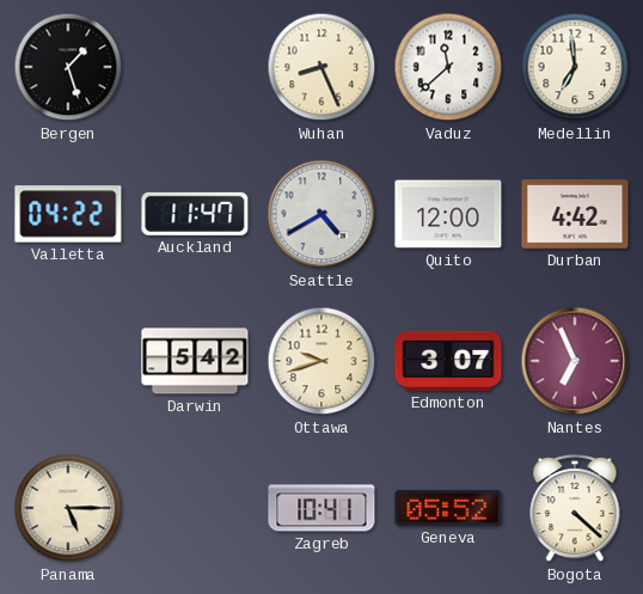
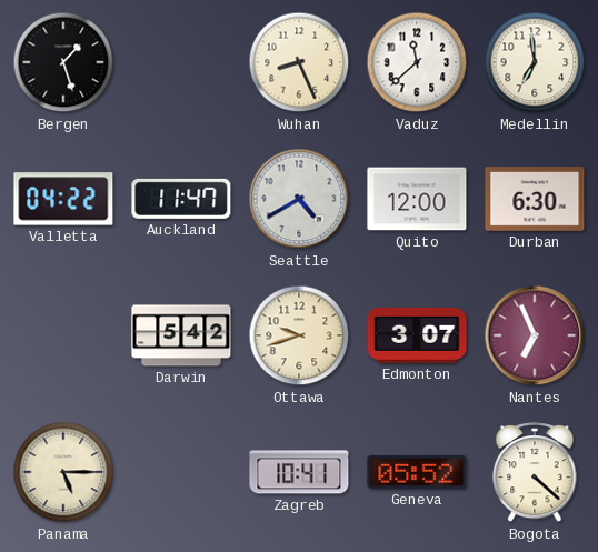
Durban: 4:42 -> 6:30 (535, 199)
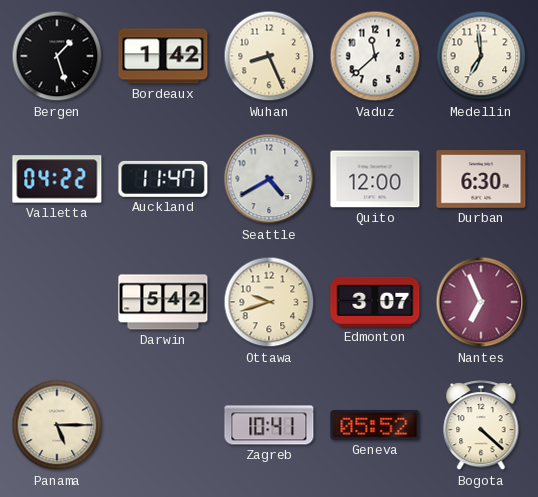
Bordeaux: none -> 1:42 (163, 56)
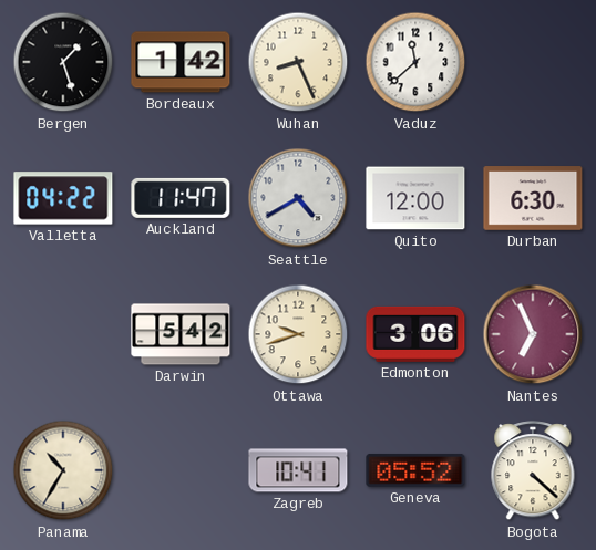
Medellin: 6:59 -> none (481, 56)
Edmonton: 3:07 -> 3:06 (415, 334)
Panama: 5:15 -> 10:35 (63, 470)
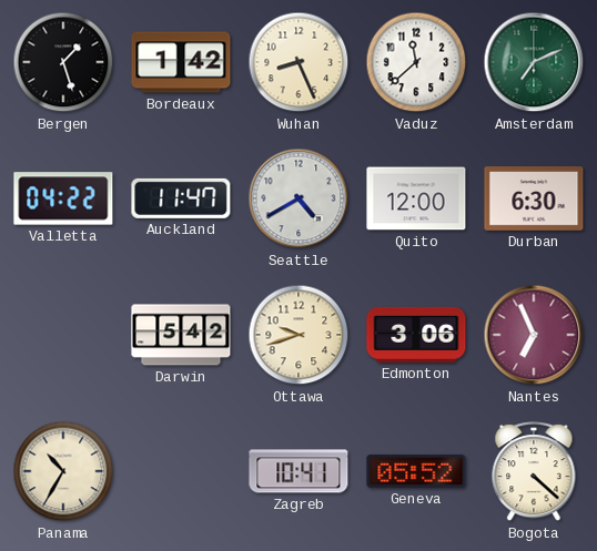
Amsterdam: none -> 7:11 (534, 62)
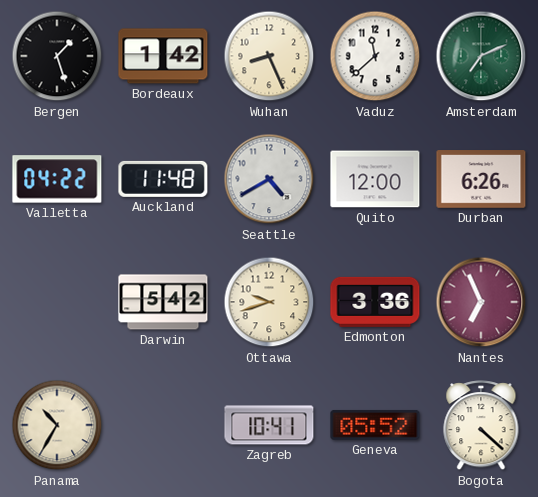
Auckland: 11:47 -> 11:48 (163, 179)
Durban: 6:30 -> 6:26 (481, 179)
Edmonton: 3:06 -> 3:36 (375, 302)
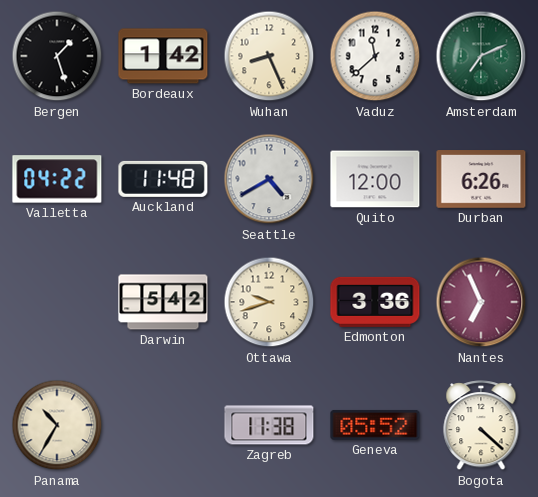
Zagreb: 10:41 -> 11:38 (269, 425)
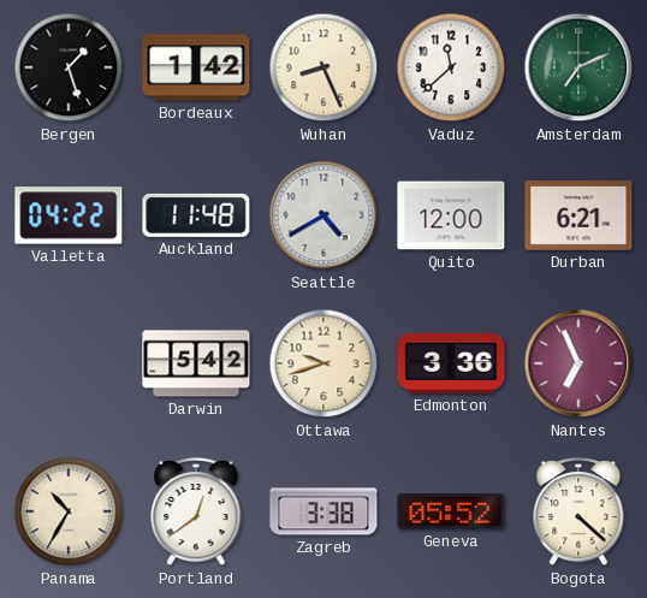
Durban: 6:26 -> 6:21 (578, 215)
Portland: none -> 12:39 (196, 513)
Zagreb: 11:38 -> 3:38 (323, 511)
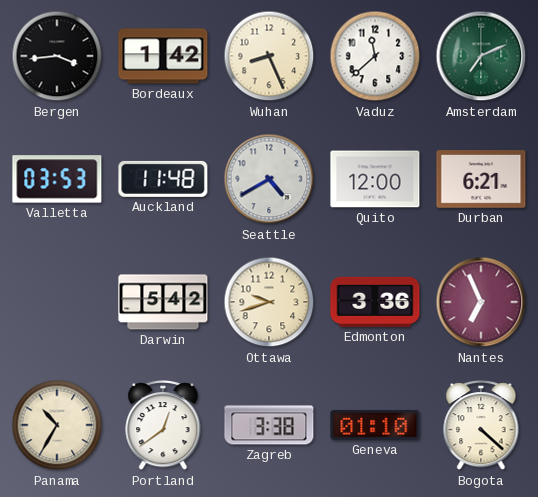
Bergen: 1:27 -> 3:44 (57, 56)
Valletta: 04:22 -> 03:53 (57, 179)
Geneva: 05:52 -> 01:10 (375, 425)
